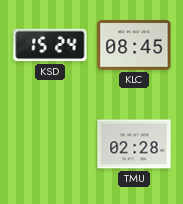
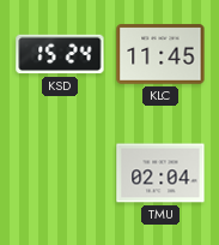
KLC: 08:45 -> 11:45 (160, 54)
TMU: 02:28 -> 02:04 (160, 173)
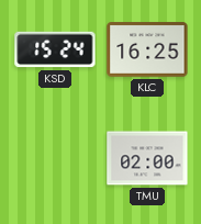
KLC: 11:45 -> 16:25 (147, 49)
TMU: 02:04 -> 02:00 (147, 158)
